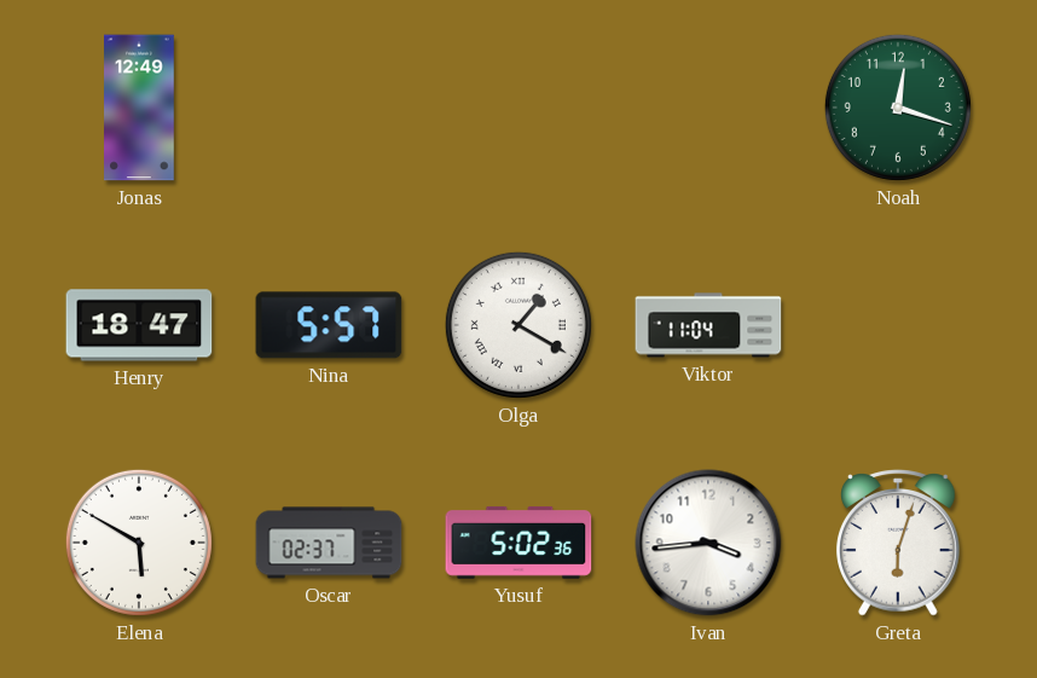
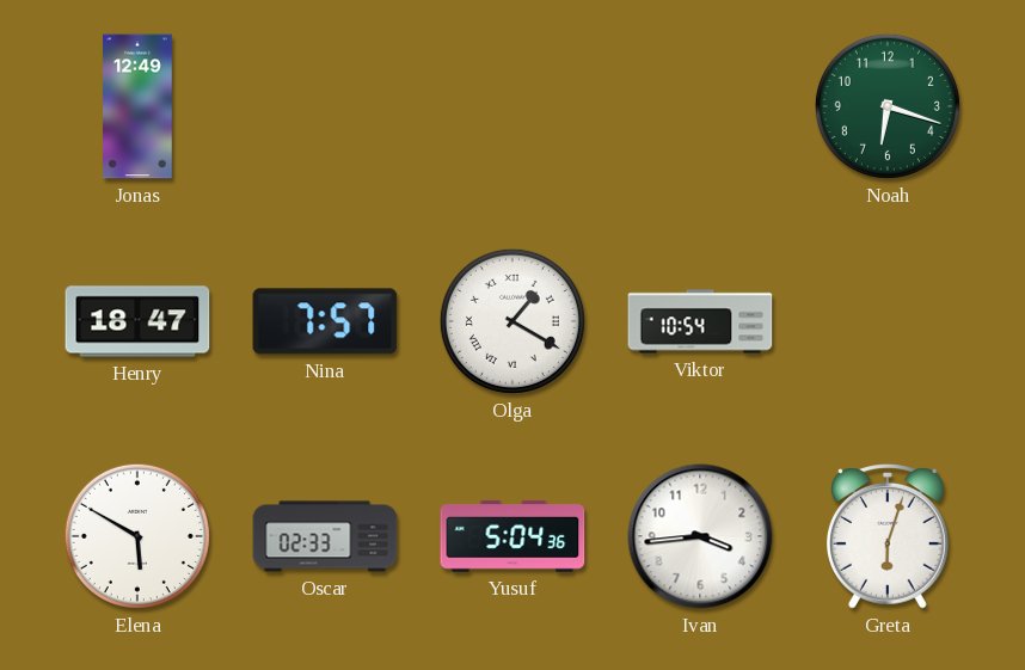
Noah: 12:18 -> 6:18 (888, 106)
Nina: 5:57 -> 7:57 (325, 321)
Viktor: 11:04 -> 10:54 (700, 321)
Oscar: 02:37 -> 02:33 (325, 536)
Yusuf: 5:02 -> 5:04 (512, 536)
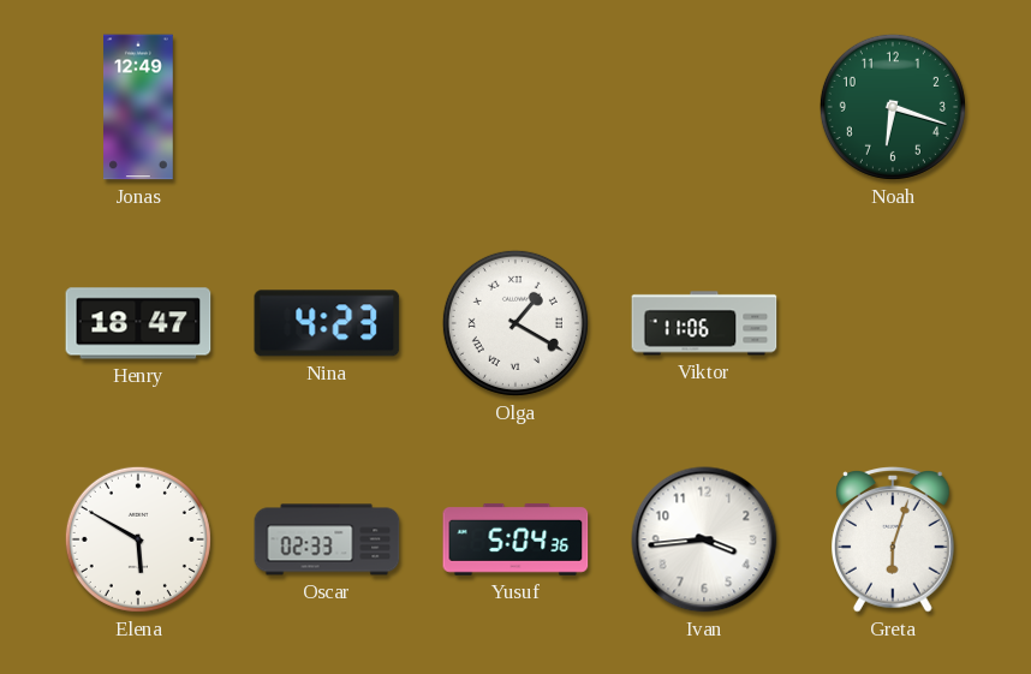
Nina: 7:57 -> 4:23 (327, 323)
Viktor: 10:54 -> 11:06 (704, 323)
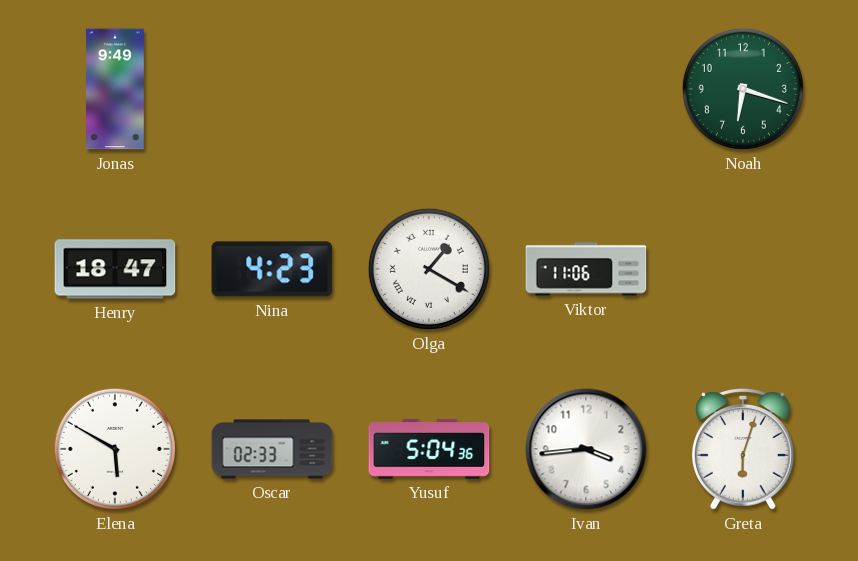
Jonas: 12:49 -> 9:49 (115, 89)
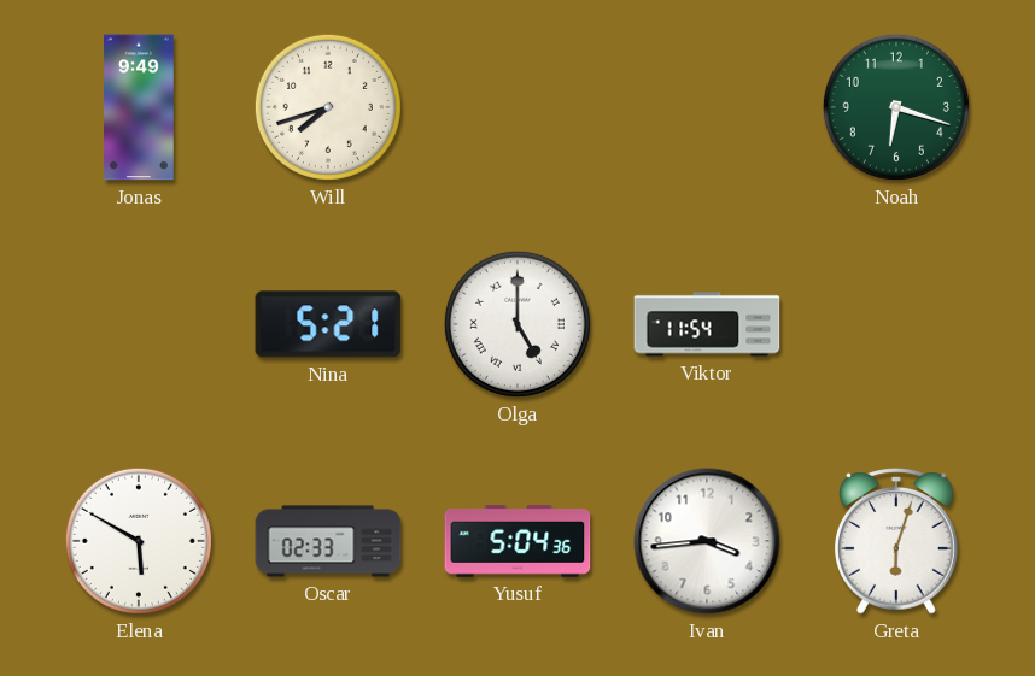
Will: none -> 7:42 (328, 107)
Henry: 18:47 -> none (115, 269)
Nina: 4:23 -> 5:21 (328, 324)
Olga: 1:20 -> 5:00 (517, 324)
Viktor: 11:06 -> 11:54 (707, 324)
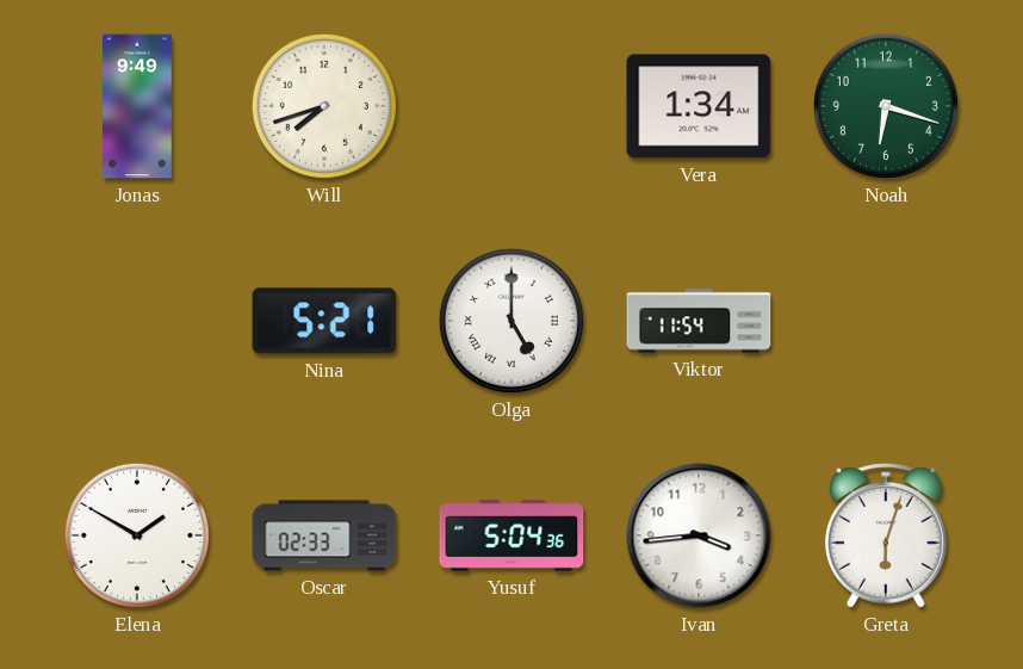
Vera: none -> 1:34 (699, 106)
Elena: 5:50 -> 1:50 (137, 535)
